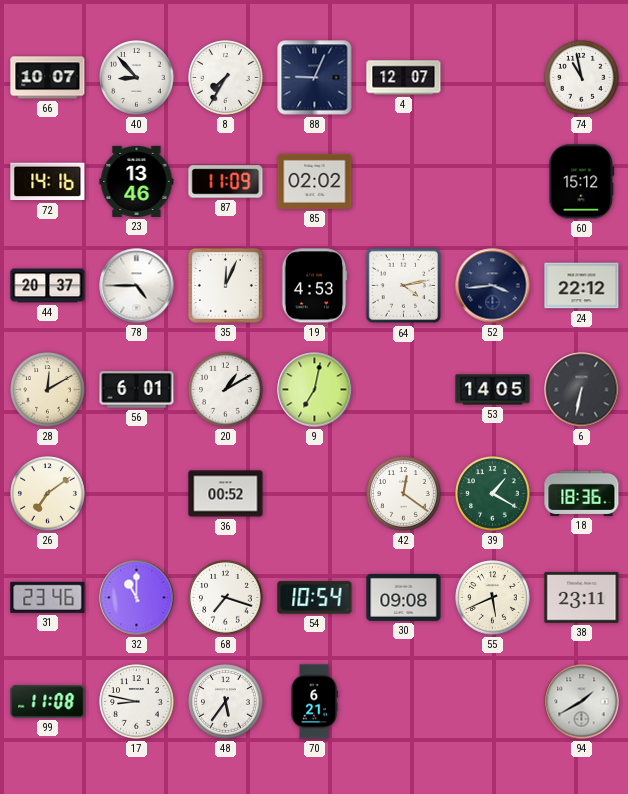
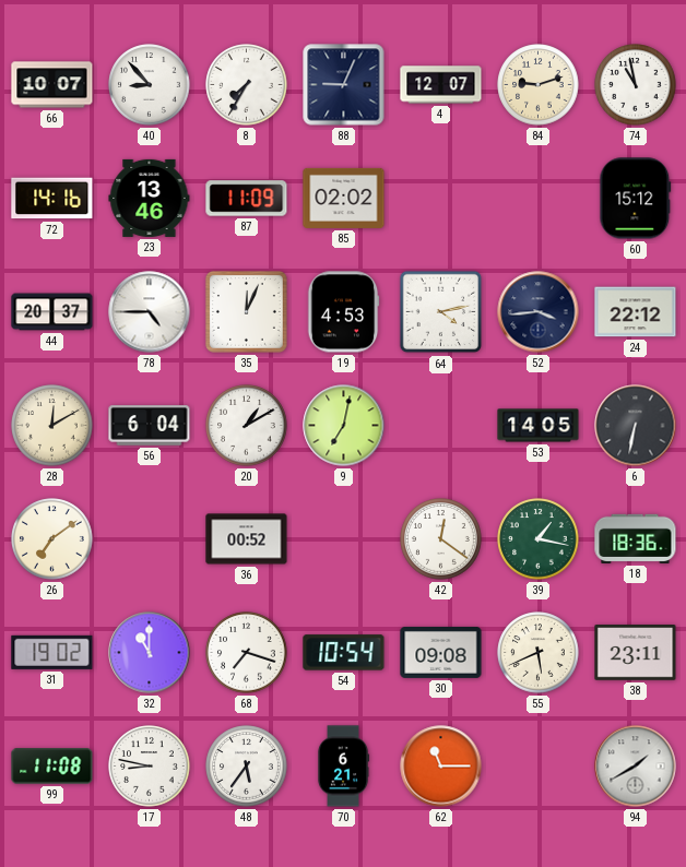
84: none -> 9:12 (539, 85)
56: 6:01 -> 6:04 (150, 426)
39: 1:20 -> 1:17 (539, 539)
31: 23:46 -> 19:02 (52, 652)
62: none -> 11:15 (441, 767)
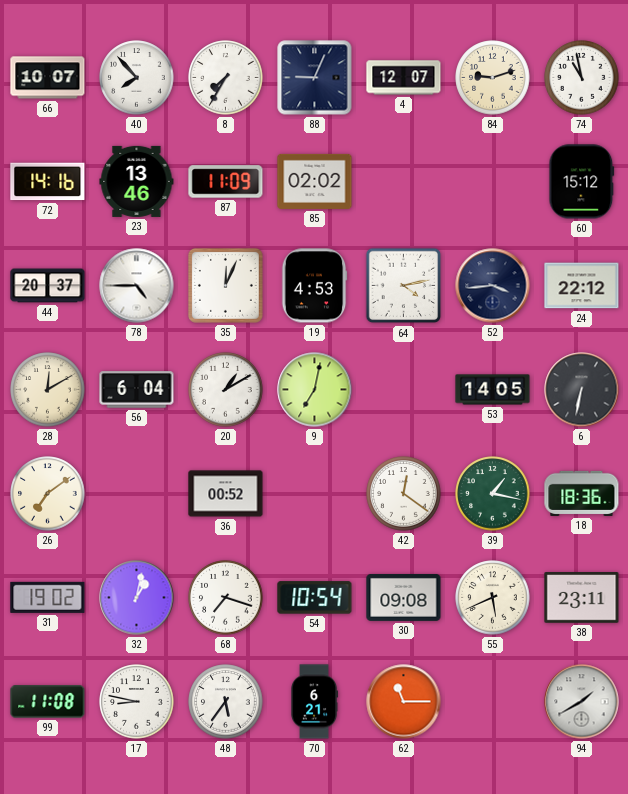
40: 8:53 -> 7:53 (137, 78)
32: 11:00 -> 1:02 (137, 598)
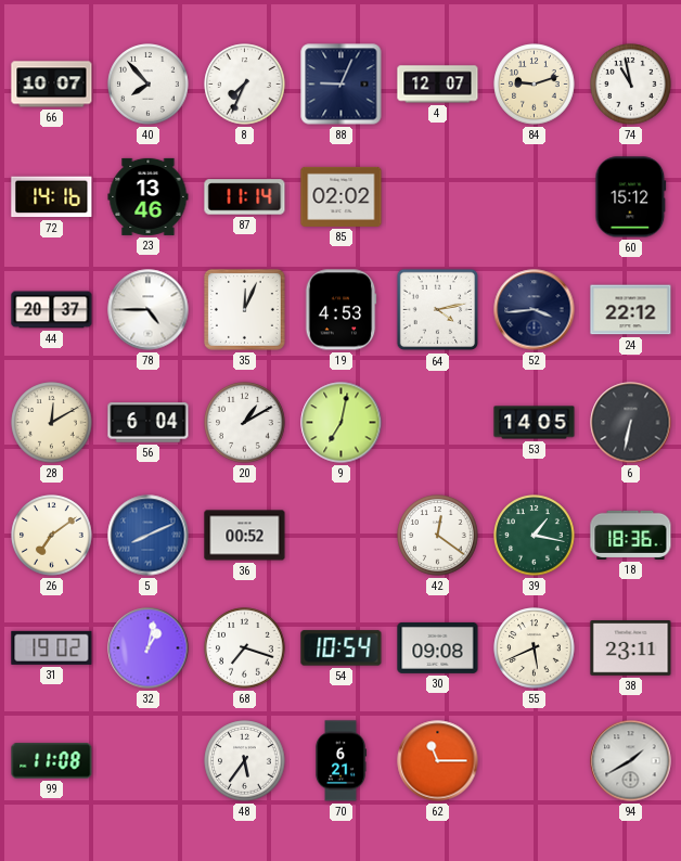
8: 7:35 -> 7:34 (245, 85)
87: 11:09 -> 11:14 (245, 197)
5: none -> 8:11 (149, 536)
17: 8:47 -> none (137, 702)
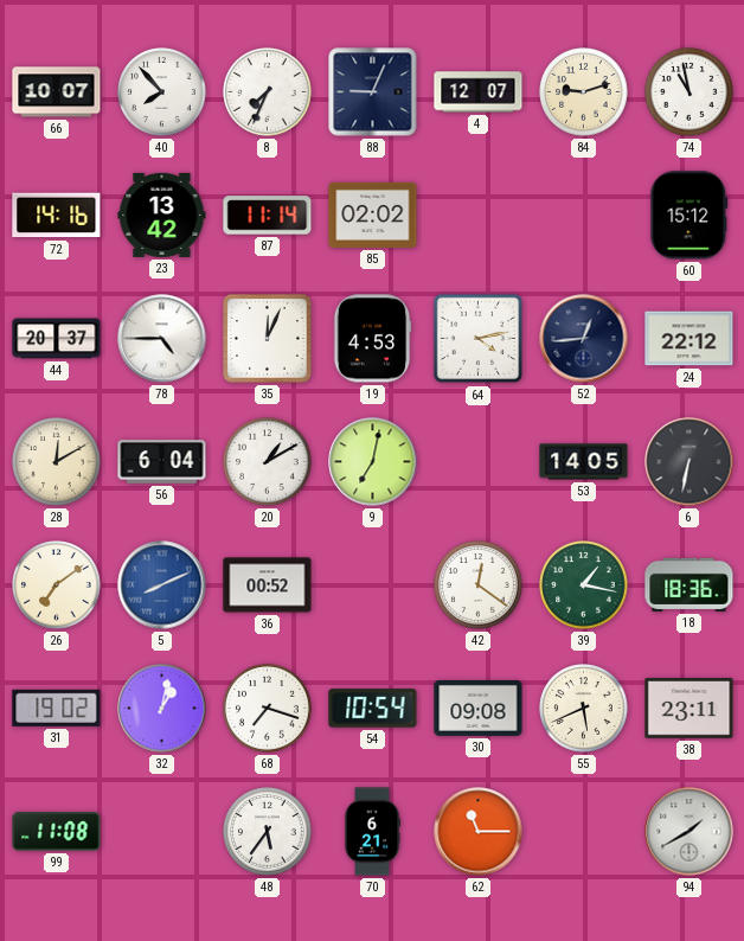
23: 13:46 -> 13:42 (162, 215)
52: 3:44 -> 12:44 (584, 339)
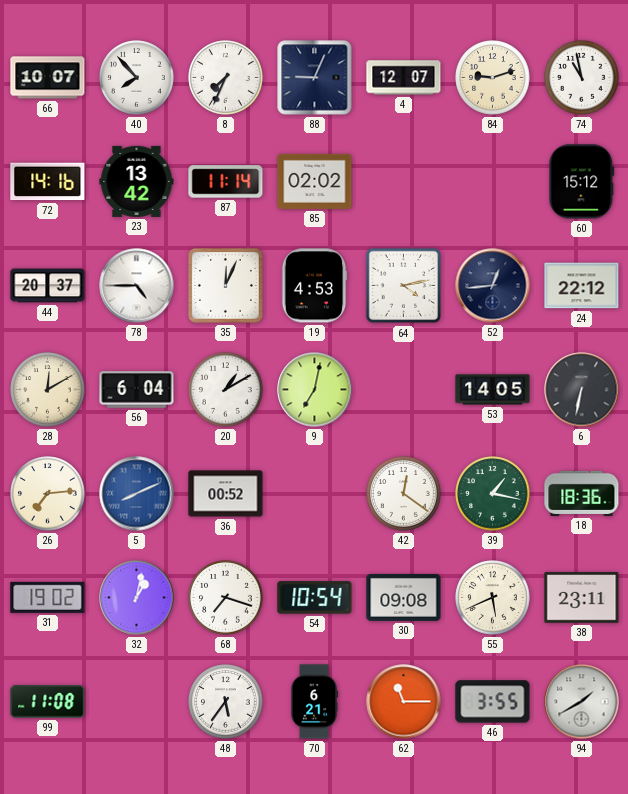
26: 7:09 -> 7:14 (48, 494)
46: none -> 3:55 (493, 702)
